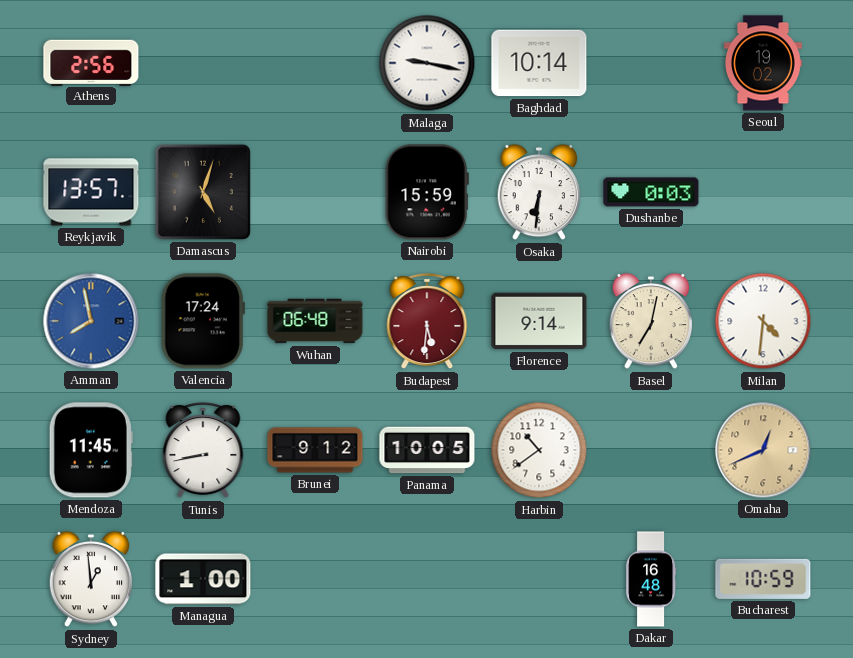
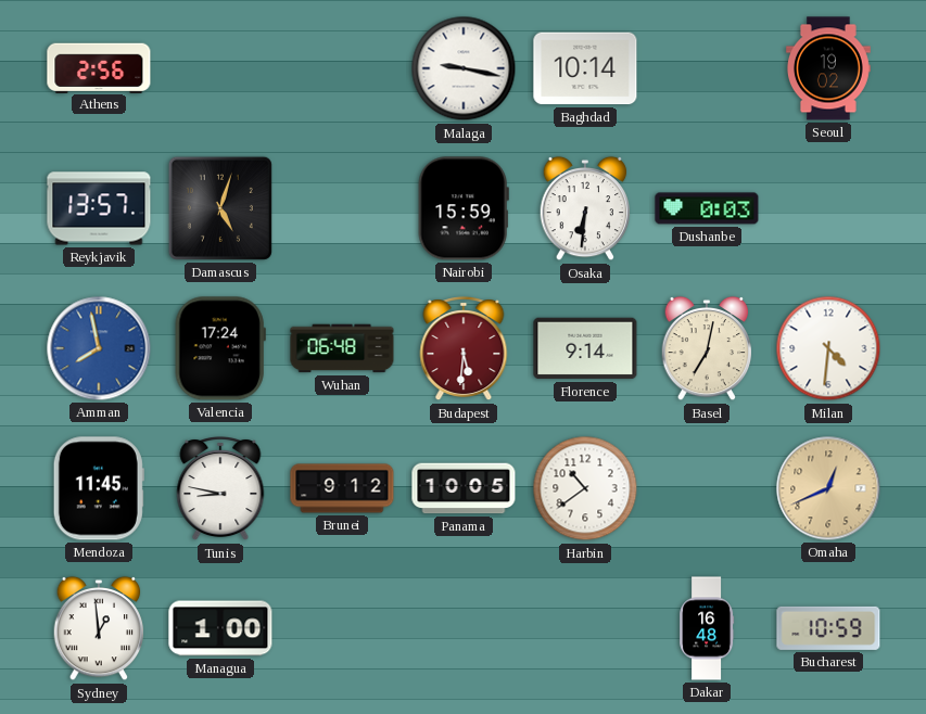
Tunis: 8:43 -> 8:47 (220, 489)
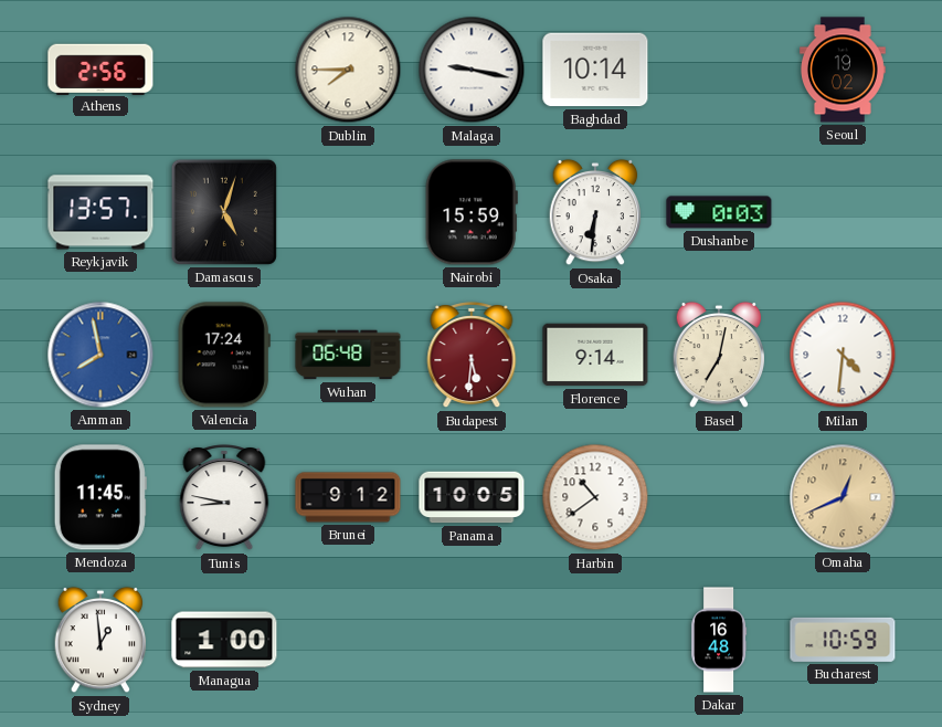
Dublin: none -> 7:45 (348, 70)
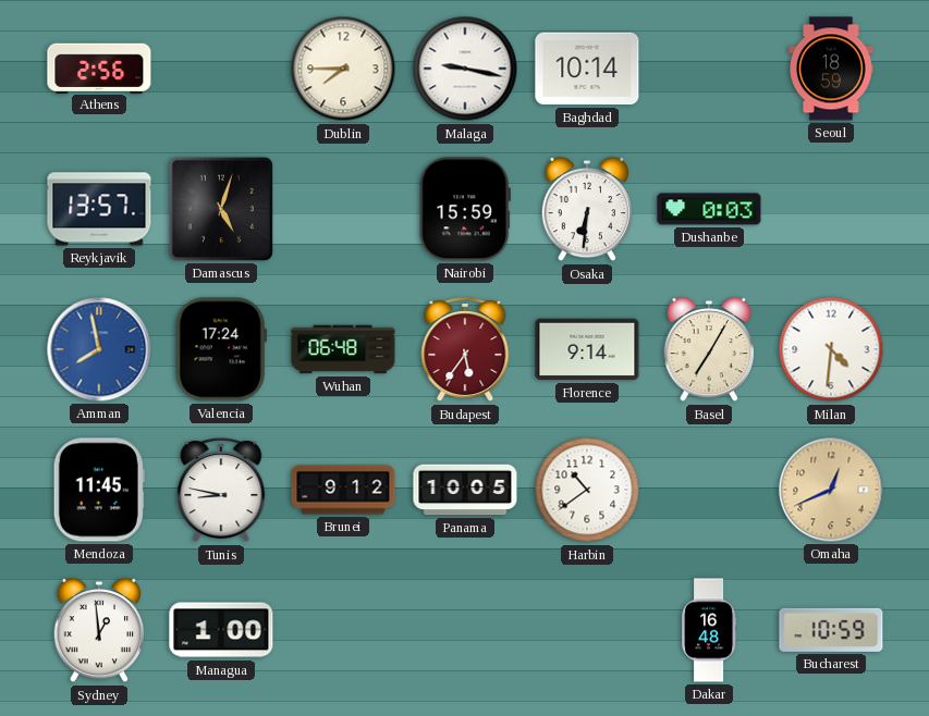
Seoul: 19:02 -> 18:59 (831, 69)
Budapest: 5:31 -> 5:36 (465, 350)
Basel: 7:02 -> 7:05 (709, 349)
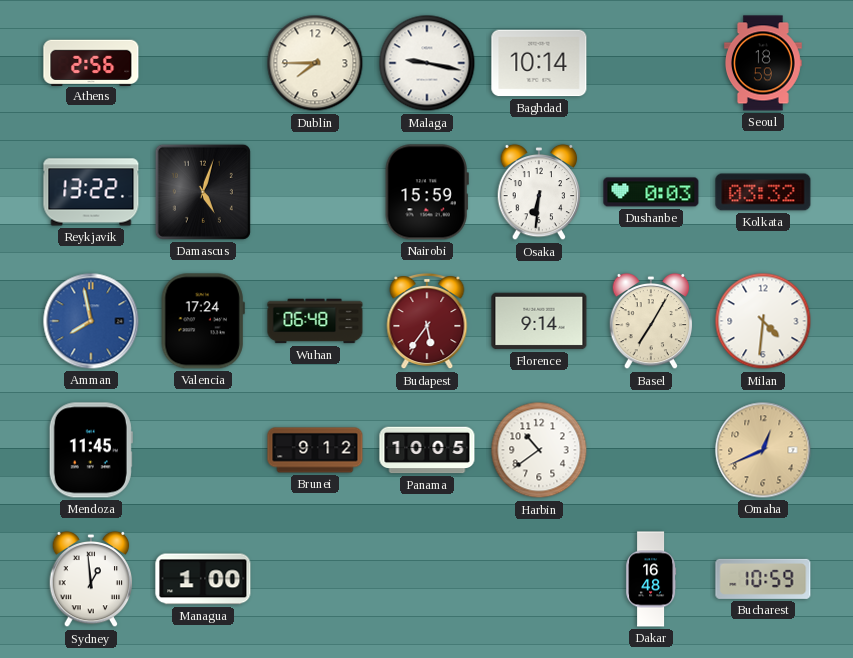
Reykjavik: 13:57 -> 13:22 (91, 192)
Kolkata: none -> 03:32 (763, 192)
Tunis: 8:47 -> none (221, 491)
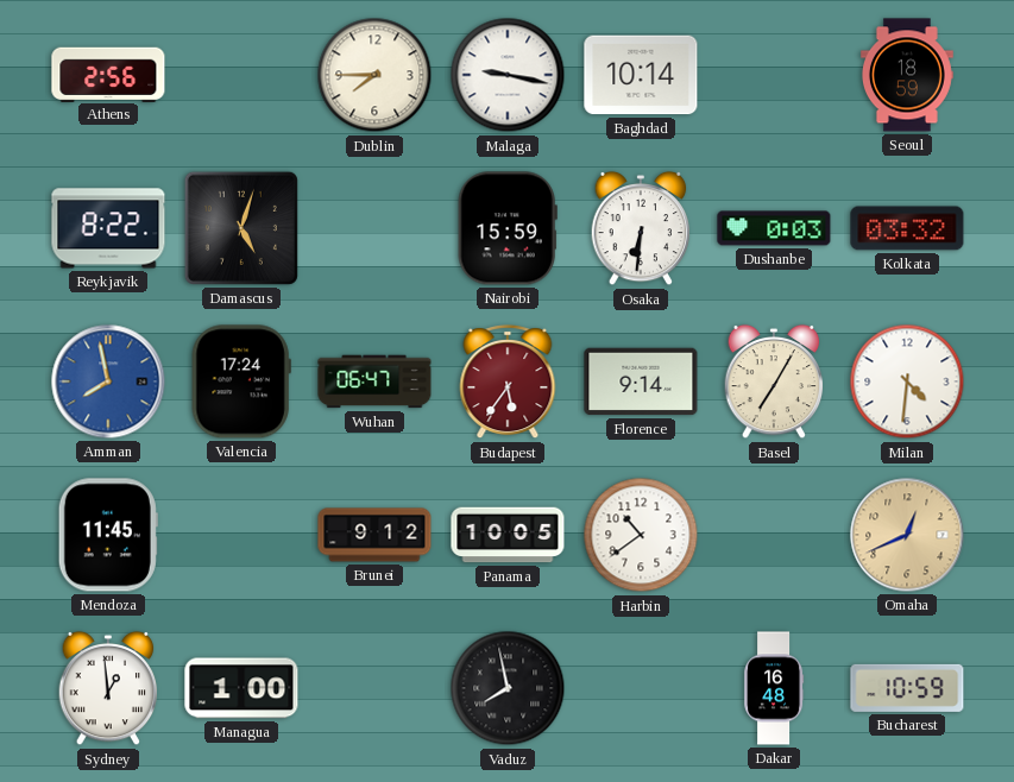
Reykjavik: 13:22 -> 8:22 (108, 228)
Wuhan: 06:48 -> 06:47 (374, 381)
Vaduz: none -> 7:58 (508, 688)
